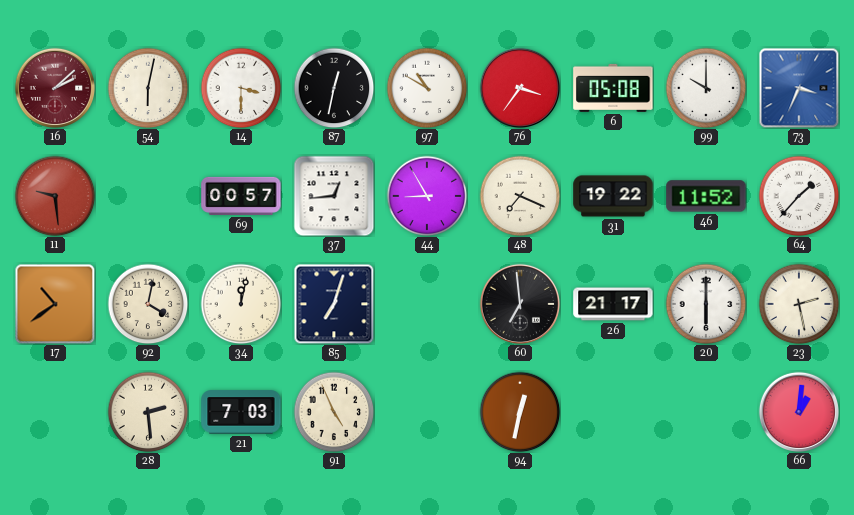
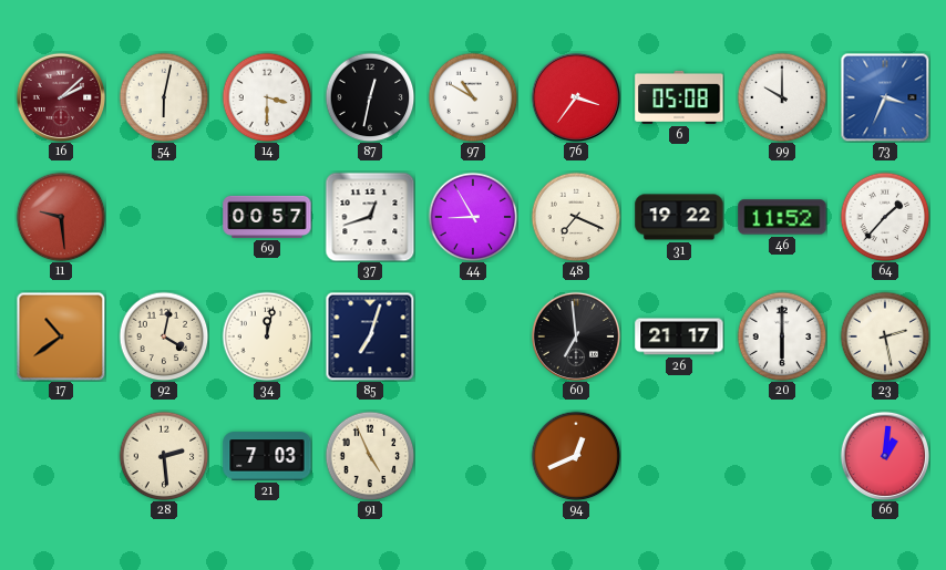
37: 12:44 -> 12:42 (370, 217)
94: 12:32 -> 12:41 (576, 456)
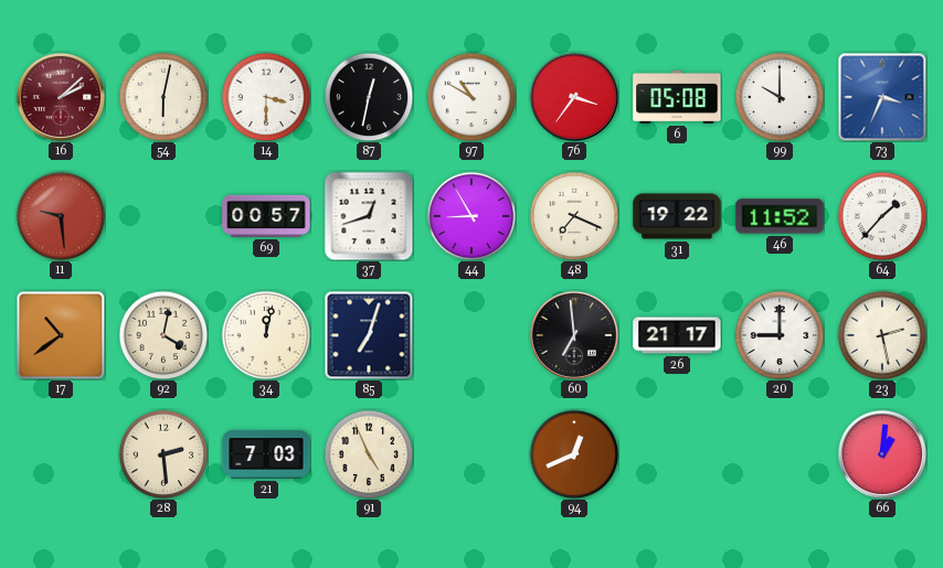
20: 6:00 -> 9:00 (780, 335)
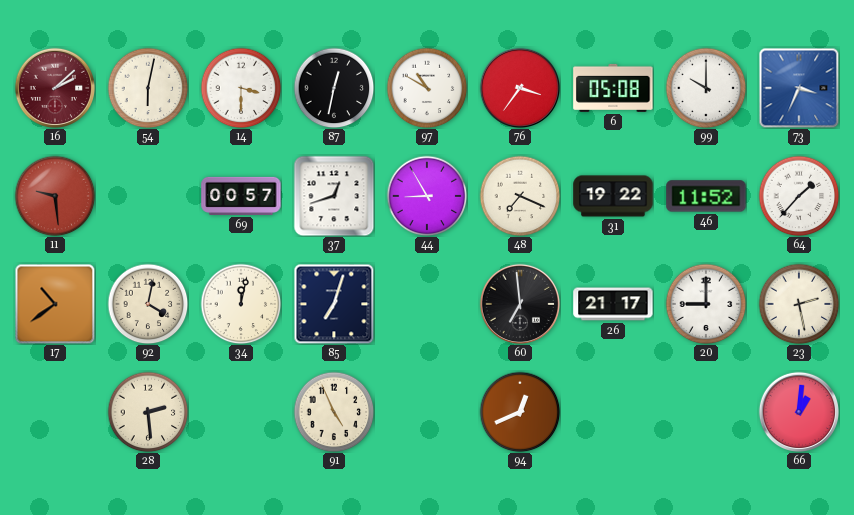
21: 7:03 -> none (266, 454)
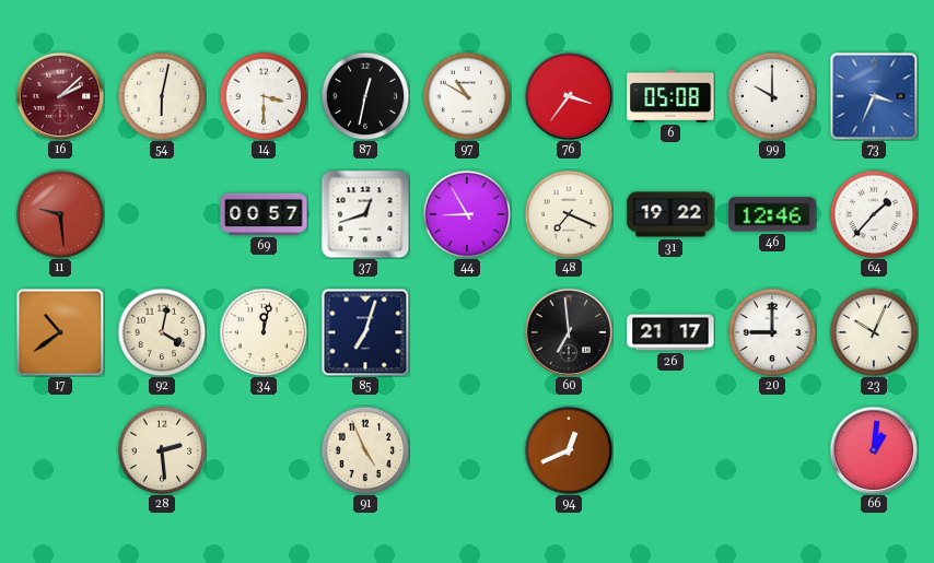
46: 11:52 -> 12:46 (772, 214)
23: 2:28 -> 10:04 (874, 332)
